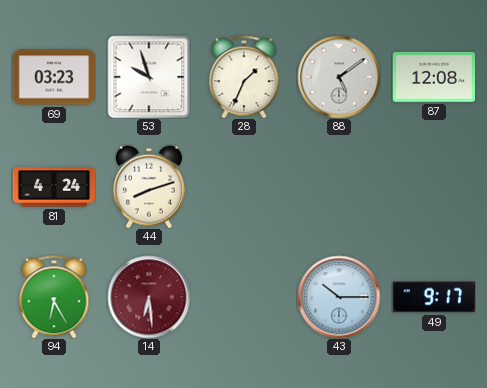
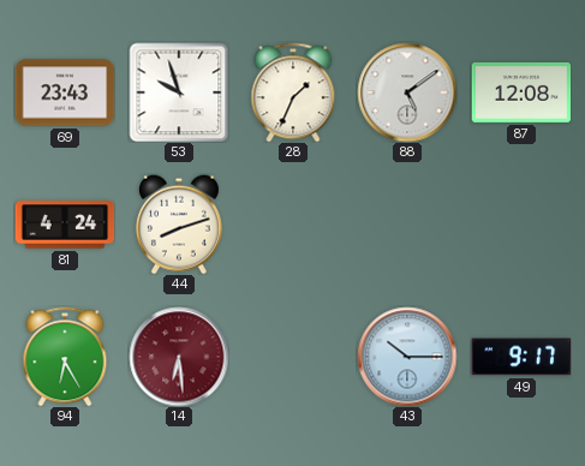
69: 03:23 -> 23:43 (65, 92)
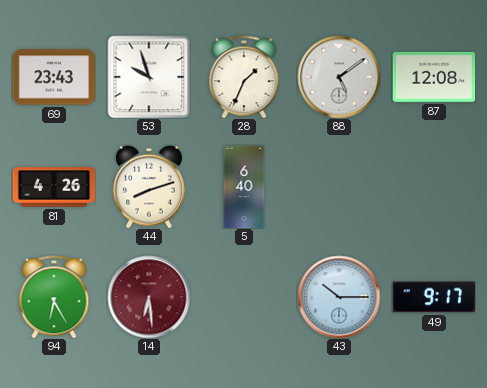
81: 4:24 -> 4:26 (54, 187)
5: none -> 6:40 (244, 187)
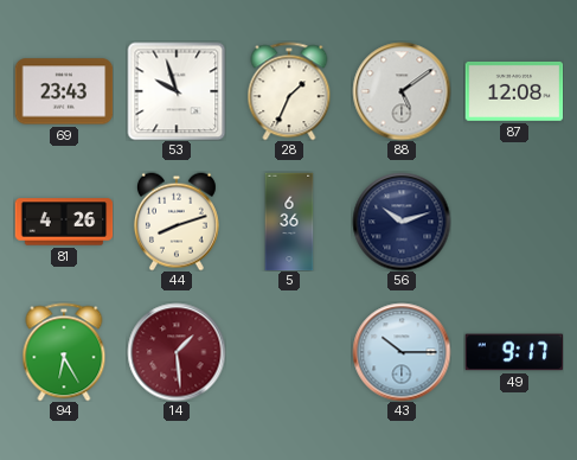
5: 6:40 -> 6:36 (289, 222)
56: none -> 10:12 (402, 222)
14: 6:29 -> 1:29 (177, 352)
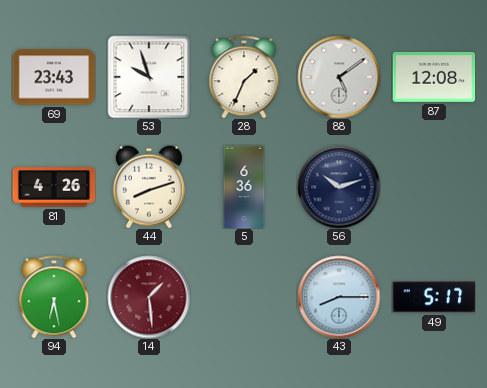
94: 6:25 -> 6:28 (54, 297)
43: 10:15 -> 8:15 (339, 297)
49: 9:17 -> 5:17 (434, 297)
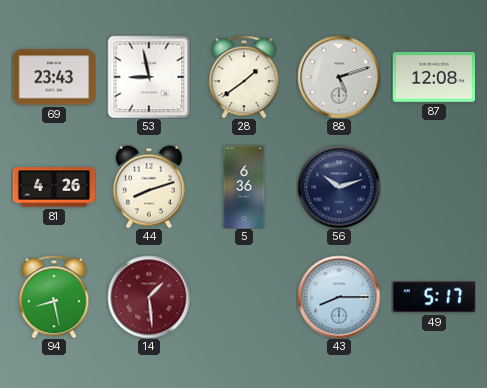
53: 9:57 -> 8:58 (149, 77)
28: 1:34 -> 1:39 (244, 77)
88: 5:09 -> 5:12 (339, 77)
94: 6:28 -> 8:28 (54, 297)
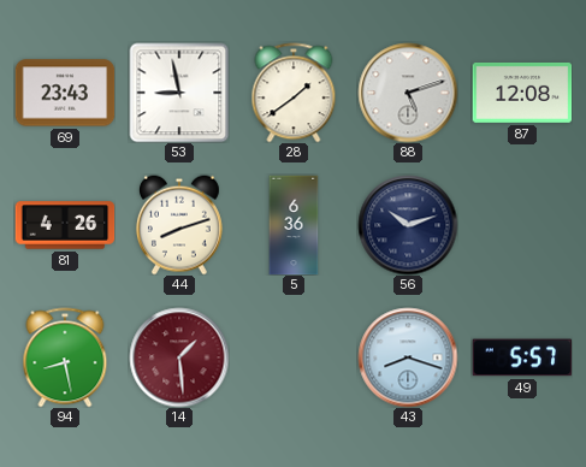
43: 8:15 -> 8:18 (408, 357)
49: 5:17 -> 5:57 (522, 357)
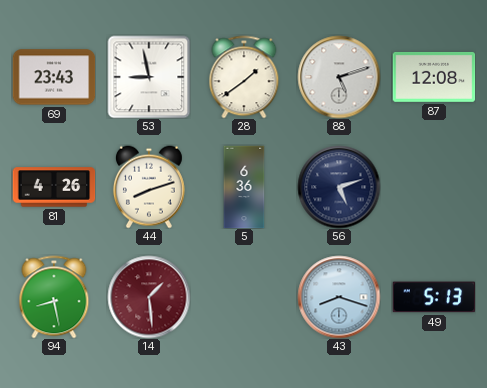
56: 10:12 -> 5:12 (339, 187)
49: 5:57 -> 5:13 (434, 297)
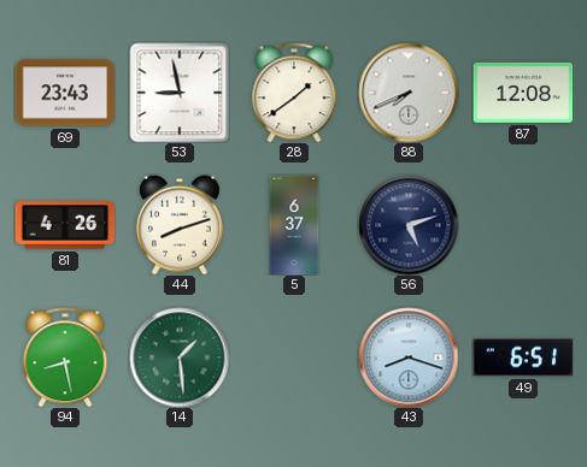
88: 5:12 -> 7:41 (409, 93)
5: 6:36 -> 6:37 (294, 225)
14 dial: burgundy -> green (180, 357)
49: 5:13 -> 6:51 (523, 357)
